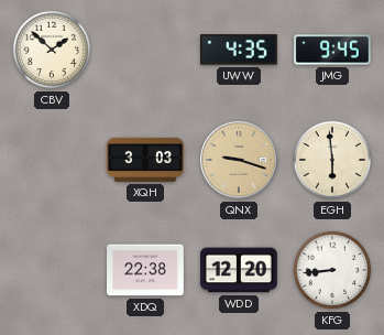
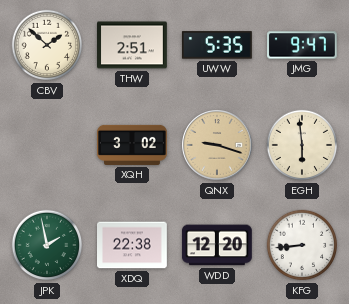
THW: none -> 2:51 (133, 45)
UWW: 4:35 -> 5:35 (217, 45)
JMG: 9:45 -> 9:47 (303, 45)
XQH: 3:03 -> 3:02 (133, 145)
JPK: none -> 1:58 (47, 245)
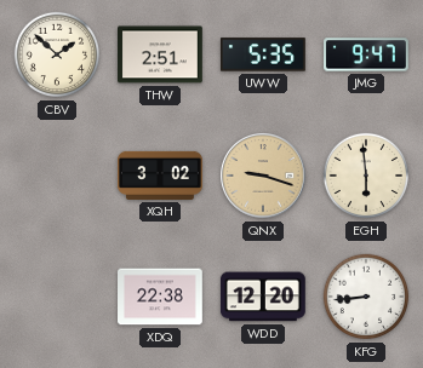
JPK: 1:58 -> none (47, 245)
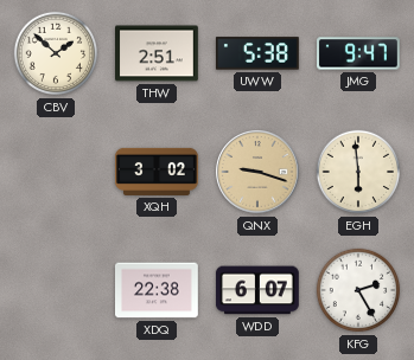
UWW: 5:35 -> 5:38 (257, 53)
WDD: 12:20 -> 6:07 (257, 290)
KFG: 8:44 -> 2:25 (358, 290)
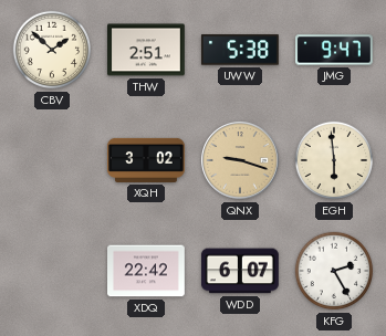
XDQ: 22:38 -> 22:42 (147, 271)
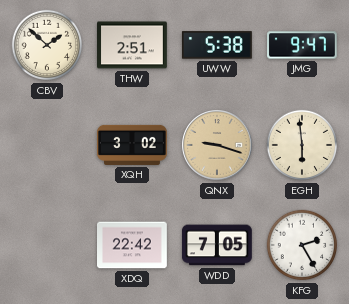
WDD: 6:07 -> 7:05 (217, 245)
